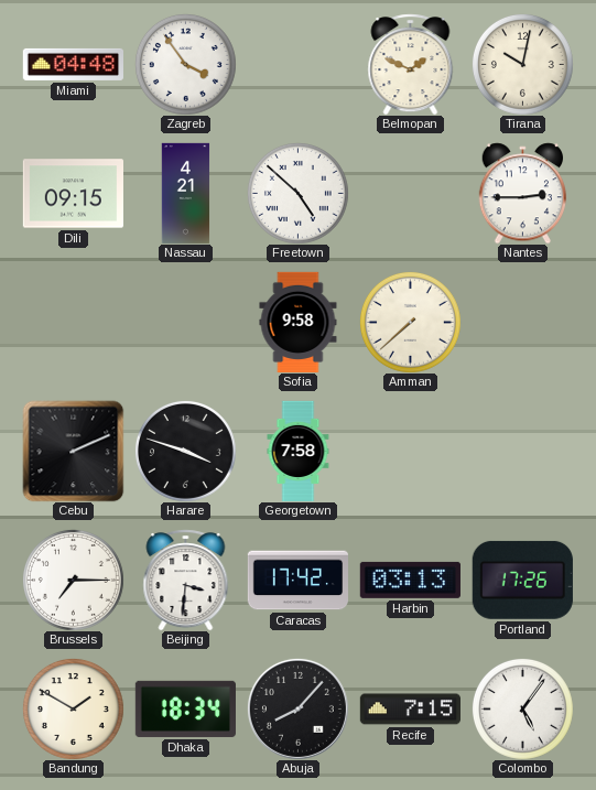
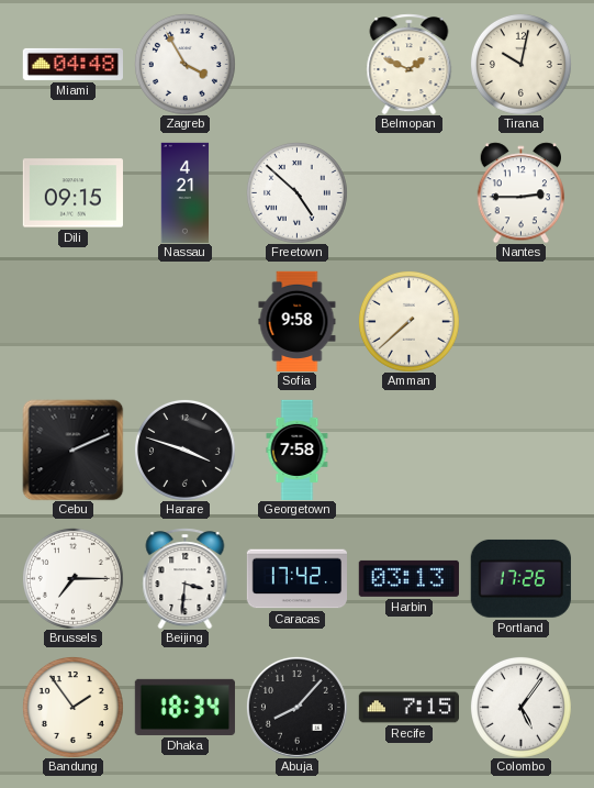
Zagreb: 3:54 -> 3:55 (184, 64)
Bandung: 1:50 -> 1:54 (72, 707)
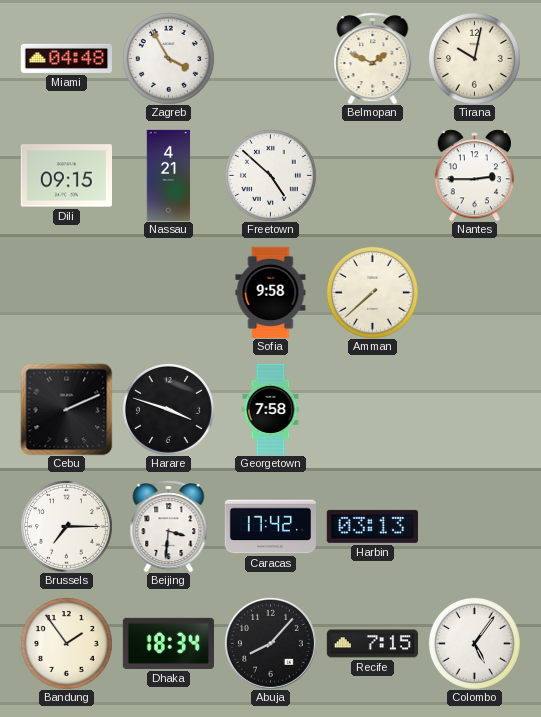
Portland: 17:26 -> none (520, 578)
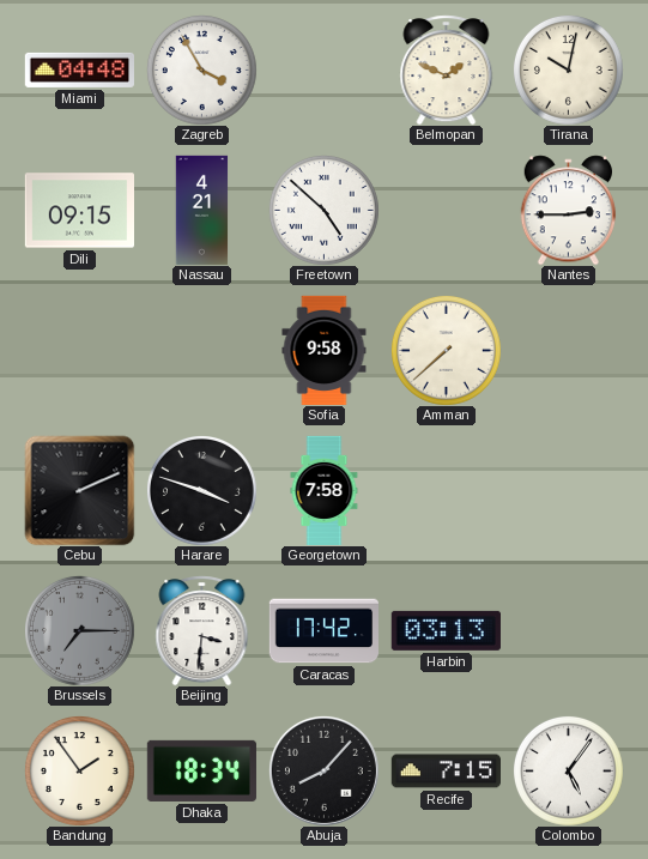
Brussels dial: white -> grey (79, 630)
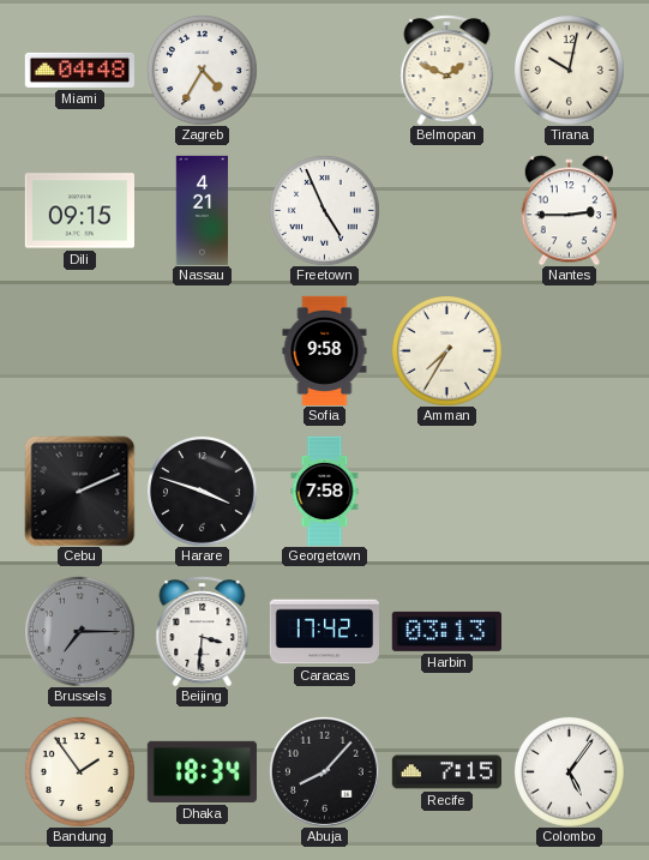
Zagreb: 3:55 -> 4:35 (202, 70)
Freetown: 4:52 -> 4:56 (324, 210)
Amman: 7:38 -> 7:35 (446, 350)
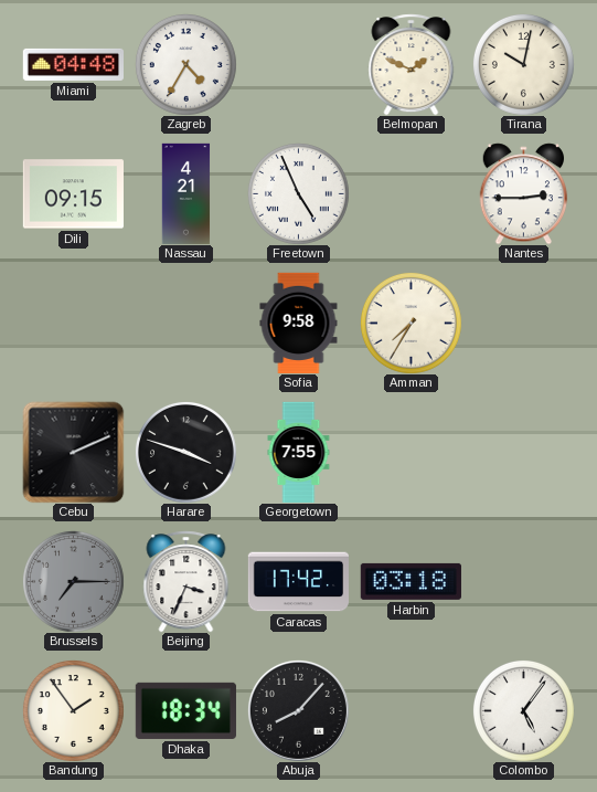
Georgetown: 7:58 -> 7:55 (299, 452)
Beijing: 3:31 -> 3:34 (186, 581)
Harbin: 03:13 -> 03:18 (411, 581)
Recife: 7:15 -> none (446, 772)
